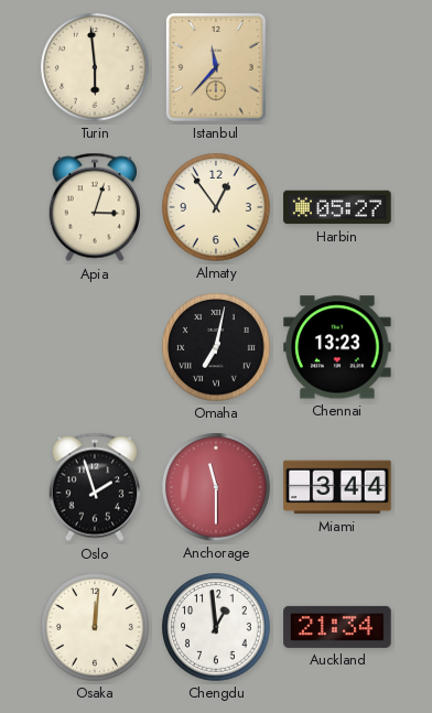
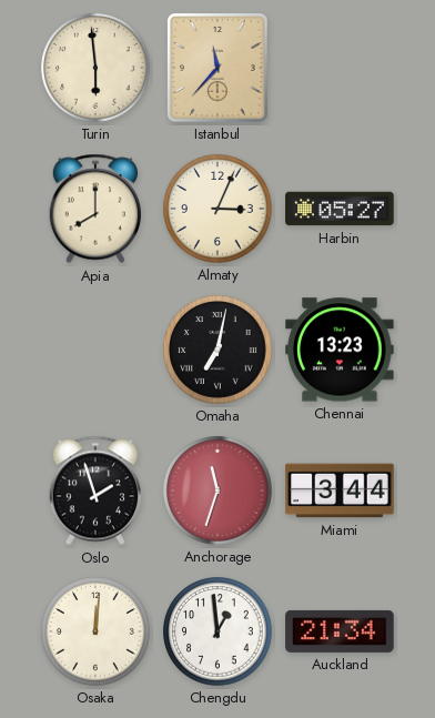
Apia: 3:03 -> 8:00 (94, 209)
Almaty: 12:54 -> 3:04 (217, 209)
Anchorage: 11:30 -> 11:33 (217, 491)
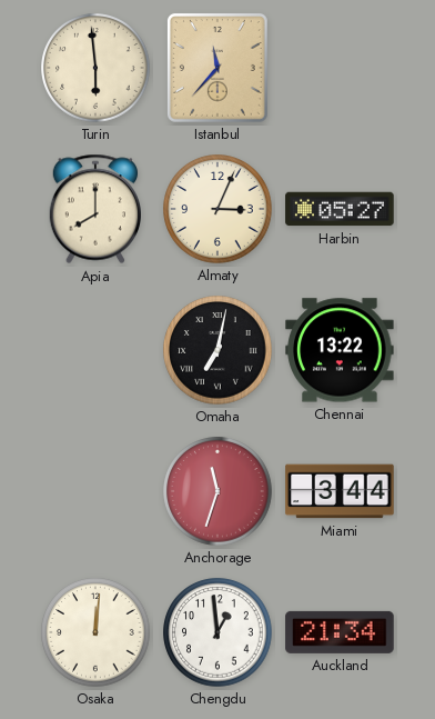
Chennai: 13:23 -> 13:22 (340, 350)
Oslo: 1:57 -> none (94, 491)
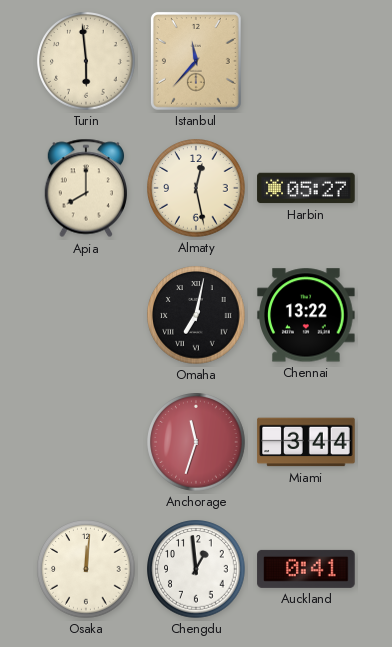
Almaty: 3:04 -> 12:28 (196, 188)
Auckland: 21:34 -> 0:41 (306, 569)
